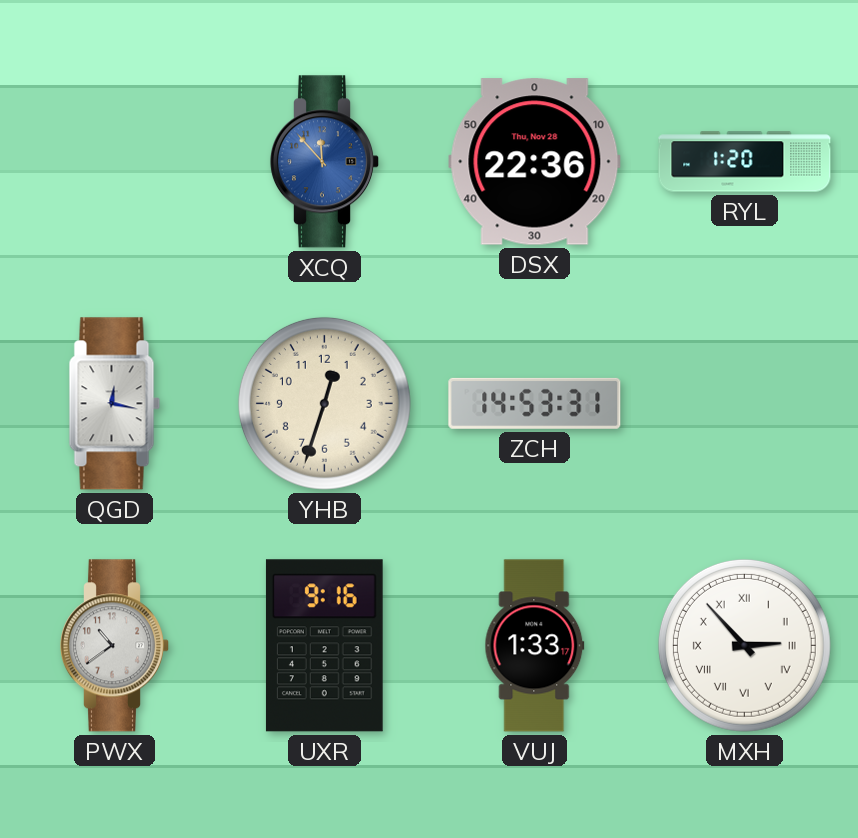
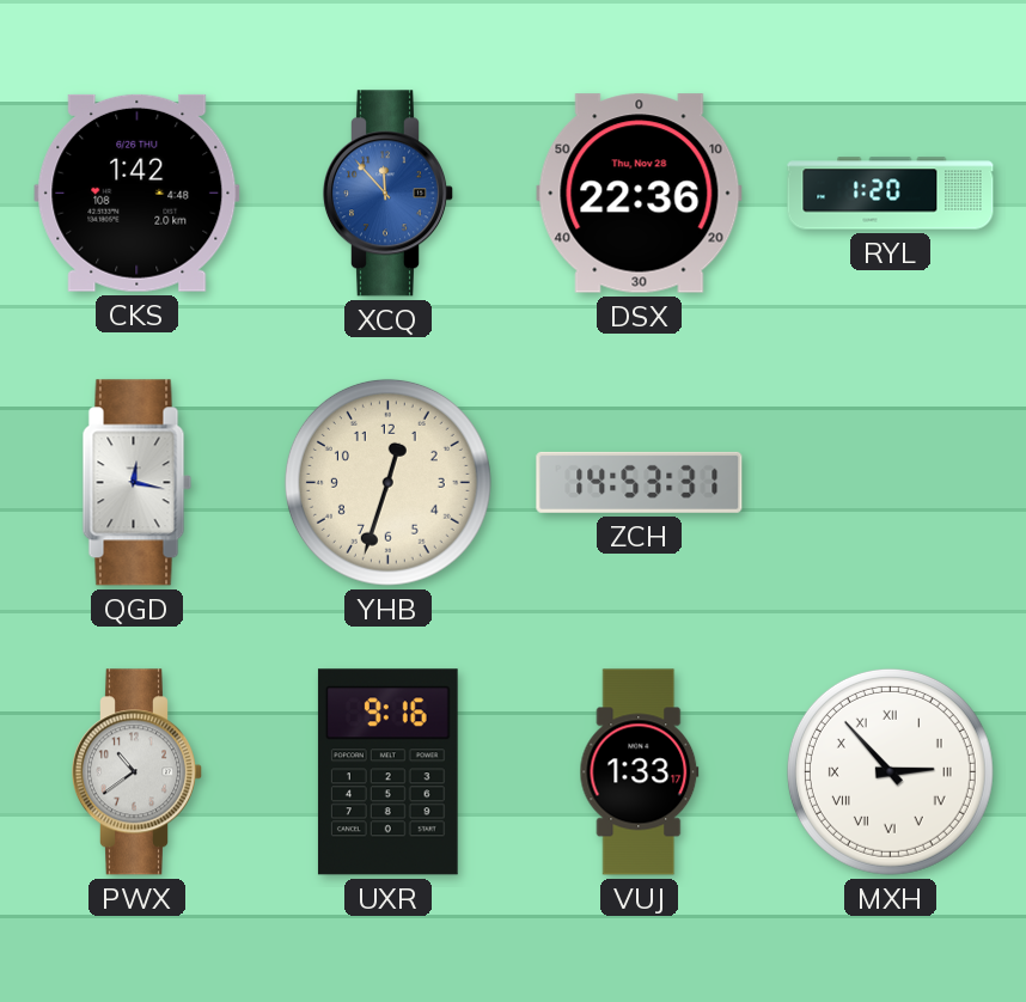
CKS: none -> 1:42 (138, 193)
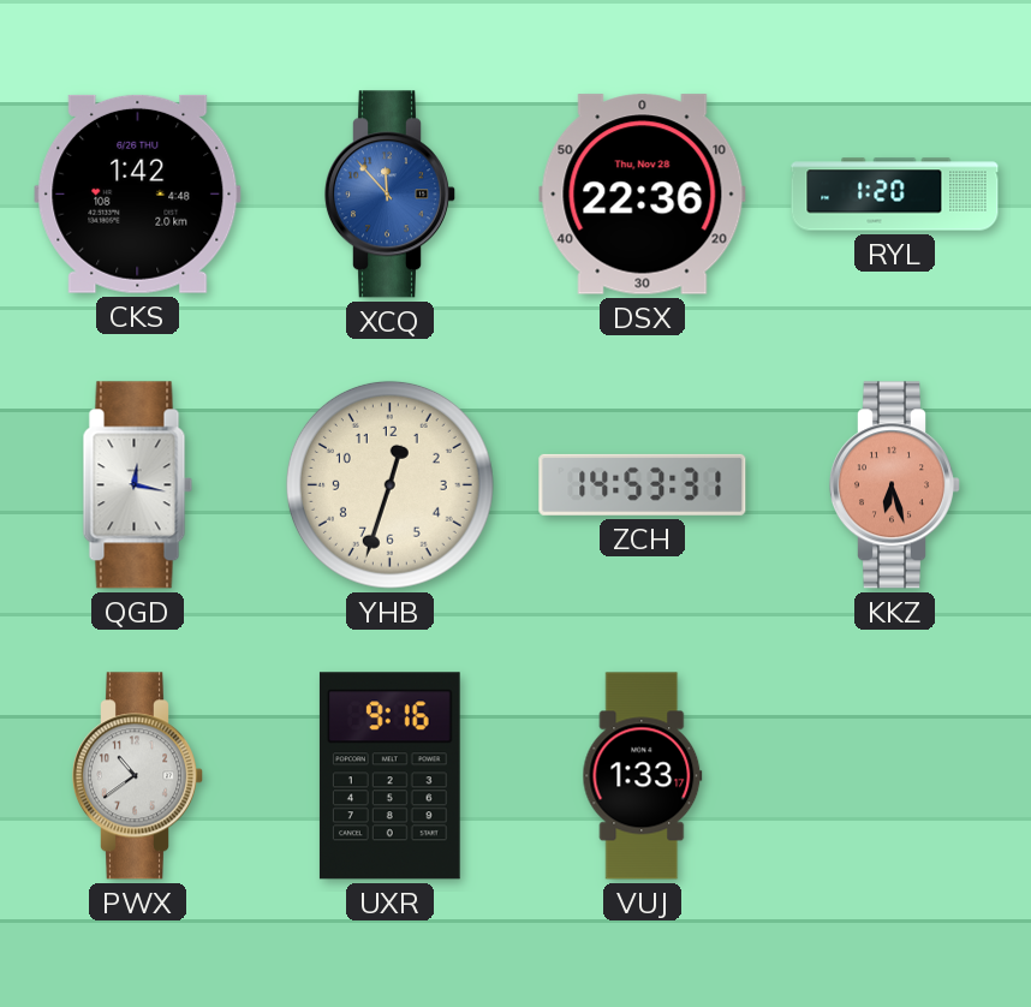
KKZ: none -> 6:27 (894, 485)
MXH: 2:53 -> none (890, 771)
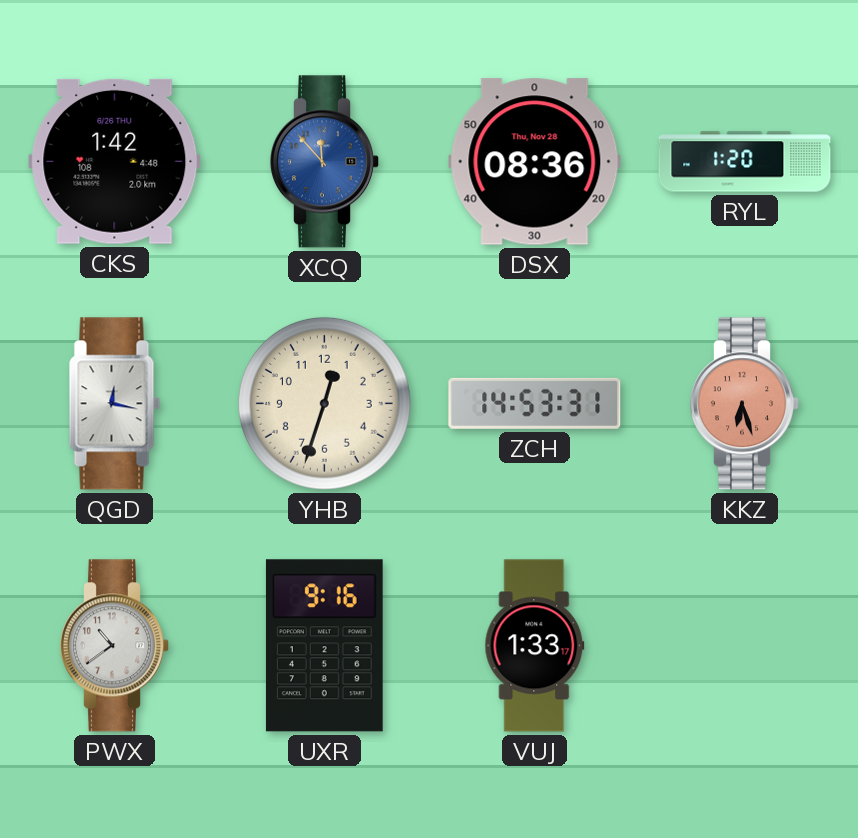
DSX: 22:36 -> 08:36 (535, 162)
